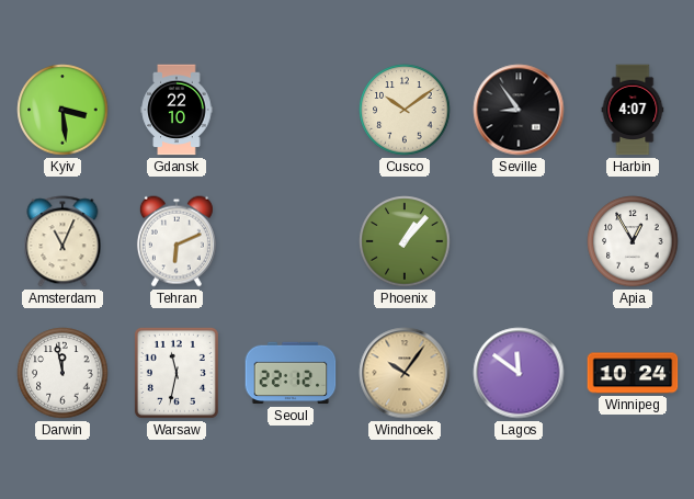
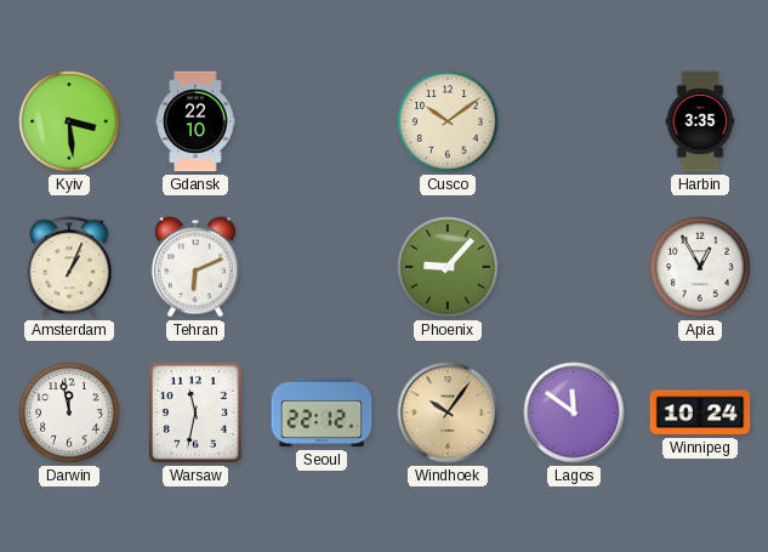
Seville: 8:54 -> none (519, 110)
Harbin: 4:07 -> 3:35 (700, 121)
Amsterdam: 11:04 -> 1:04 (69, 267)
Phoenix: 1:07 -> 9:07 (448, 267)
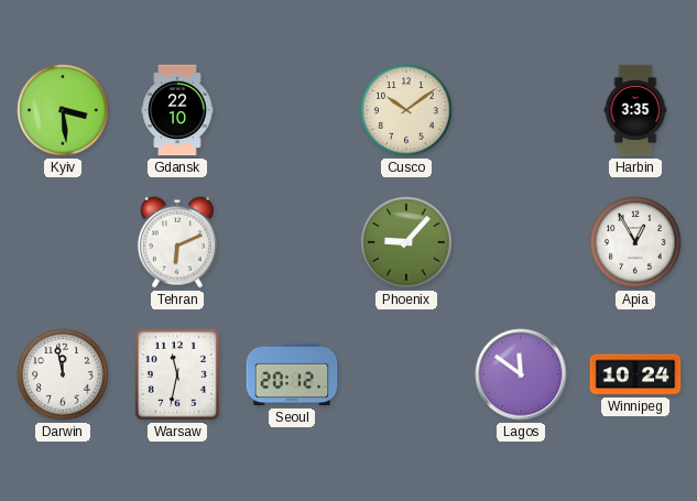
Amsterdam: 1:04 -> none (69, 267)
Seoul: 22:12 -> 20:12 (292, 374)
Windhoek: 10:06 -> none (448, 412)
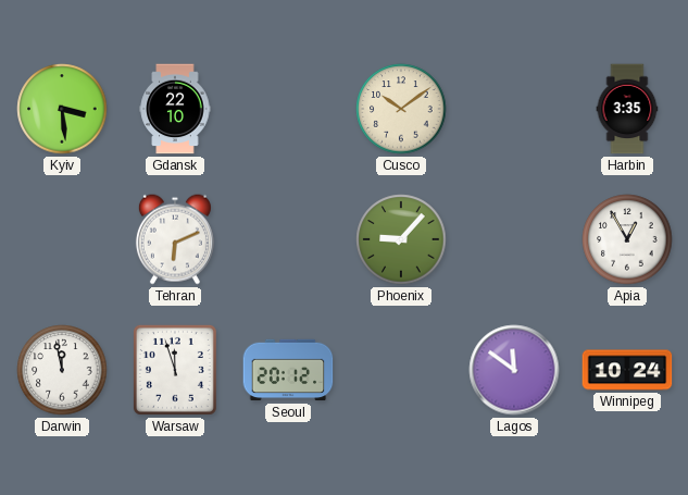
Warsaw: 11:32 -> 11:57 (175, 370)
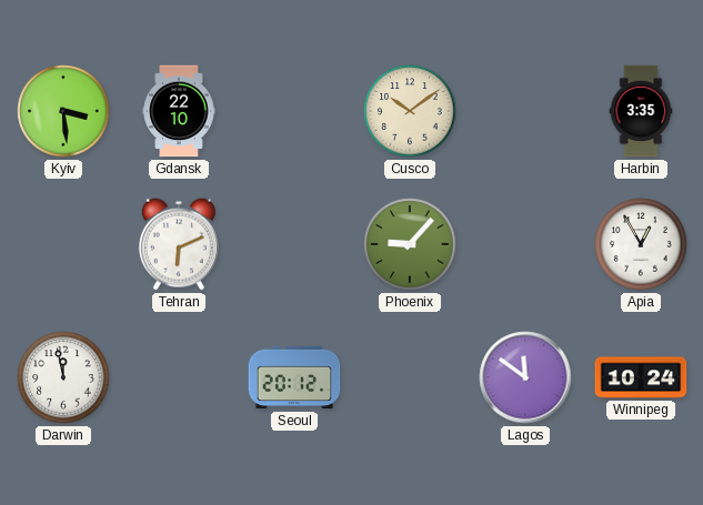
Warsaw: 11:57 -> none (175, 370)
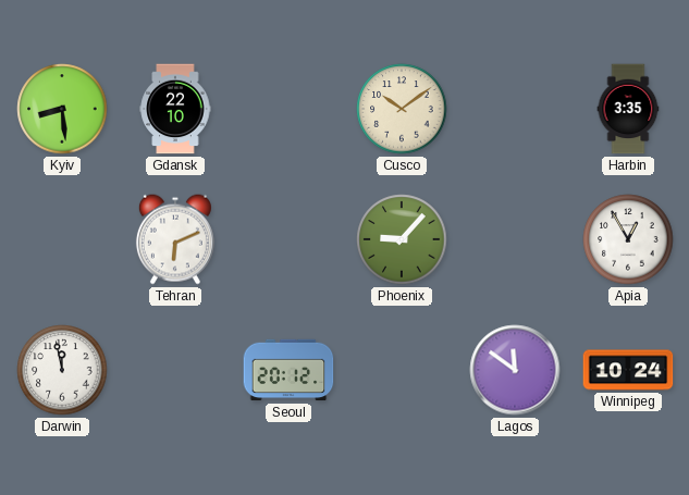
Kyiv: 3:29 -> 8:29 (62, 109)
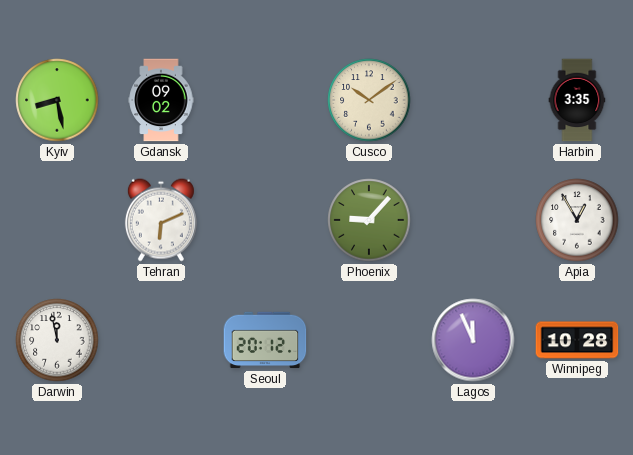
Kyiv: 8:29 -> 8:28 (57, 100)
Gdansk: 22:10 -> 09:02 (161, 100)
Lagos: 11:51 -> 11:56 (473, 340)
Winnipeg: 10:24 -> 10:28 (577, 340)
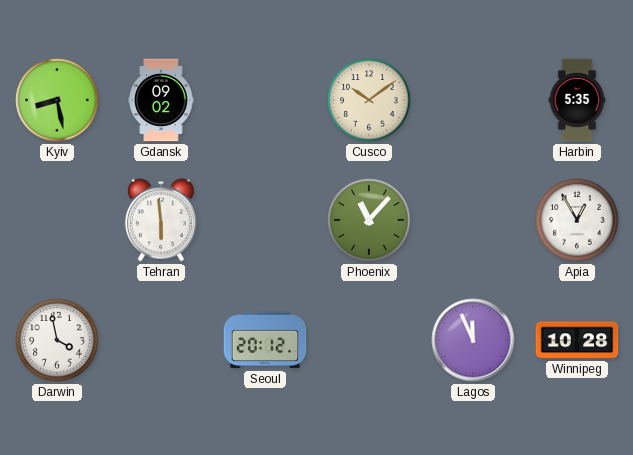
Harbin: 3:35 -> 5:35 (577, 100)
Tehran: 6:11 -> 5:59 (161, 220)
Phoenix: 9:07 -> 11:07 (369, 220)
Darwin: 11:58 -> 3:58 (57, 340)
